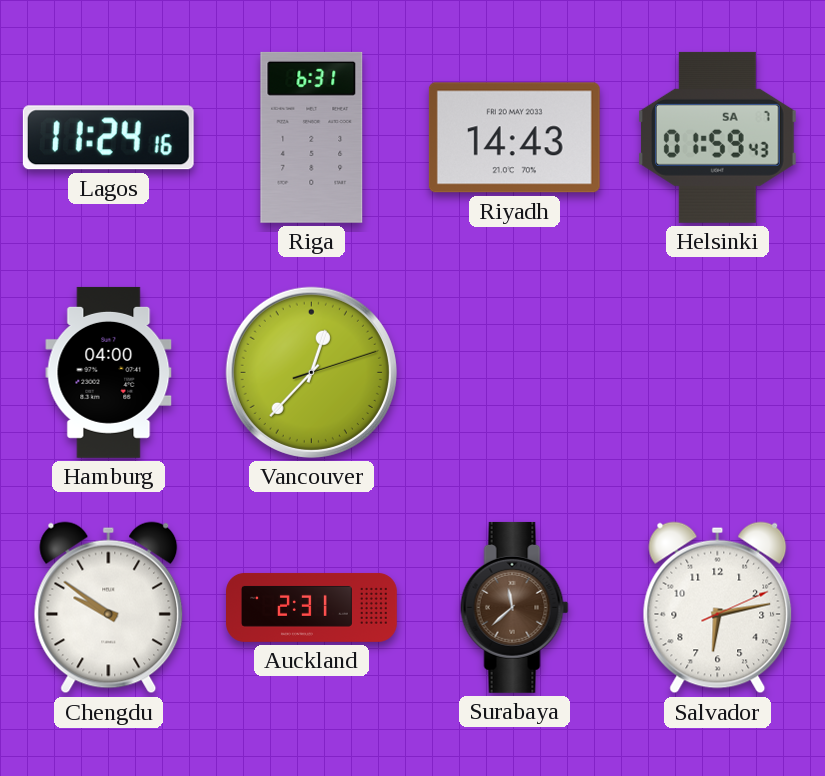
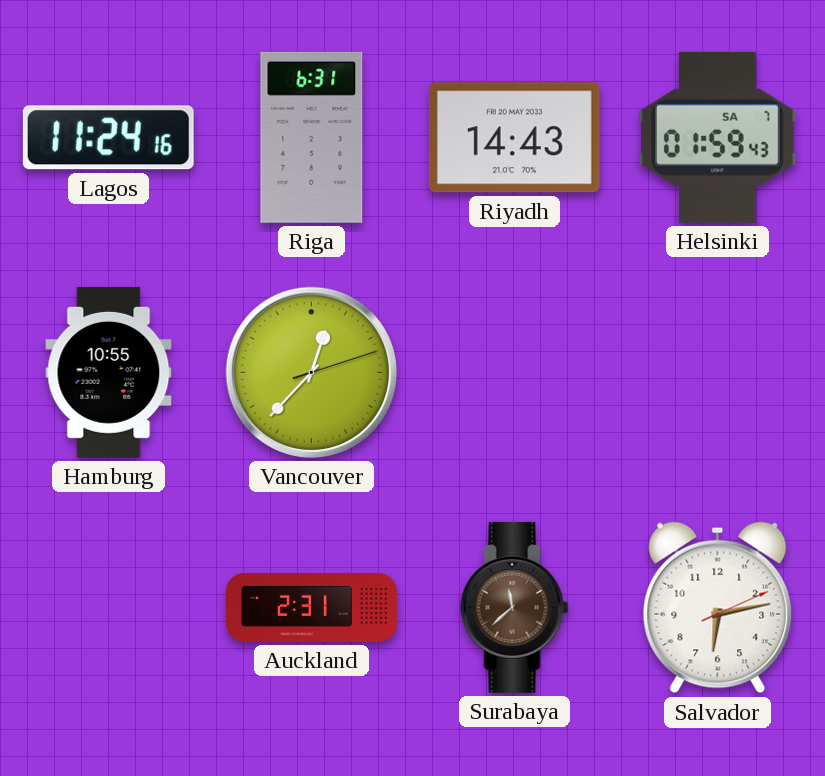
Hamburg: 04:00 -> 10:55 (109, 372)
Chengdu: 9:51 -> none (109, 608)
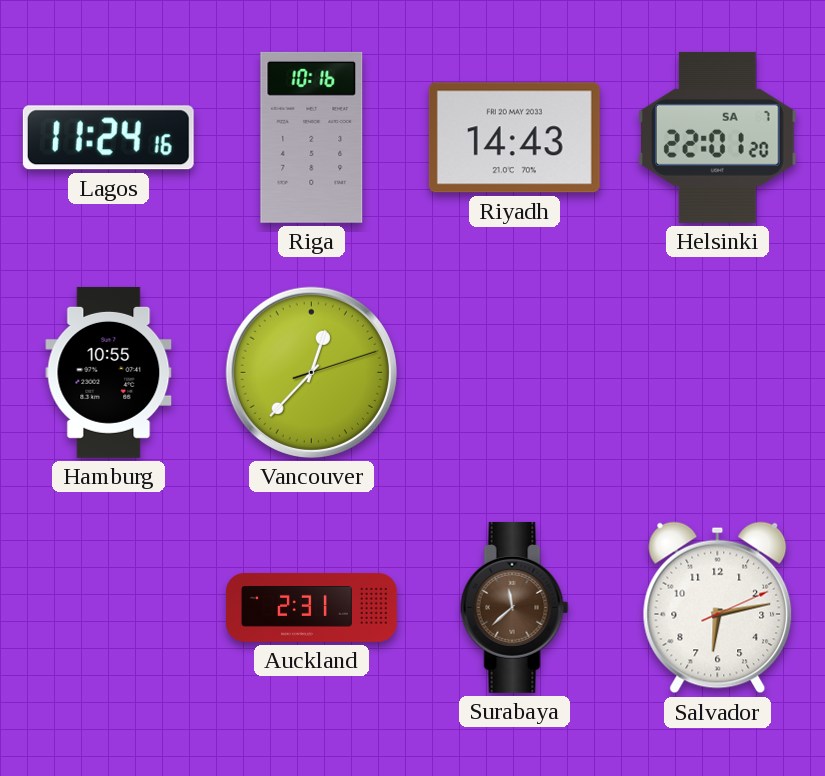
Riga: 6:31 -> 10:16 (312, 137)
Helsinki: 01:59 -> 22:01 (717, 137)
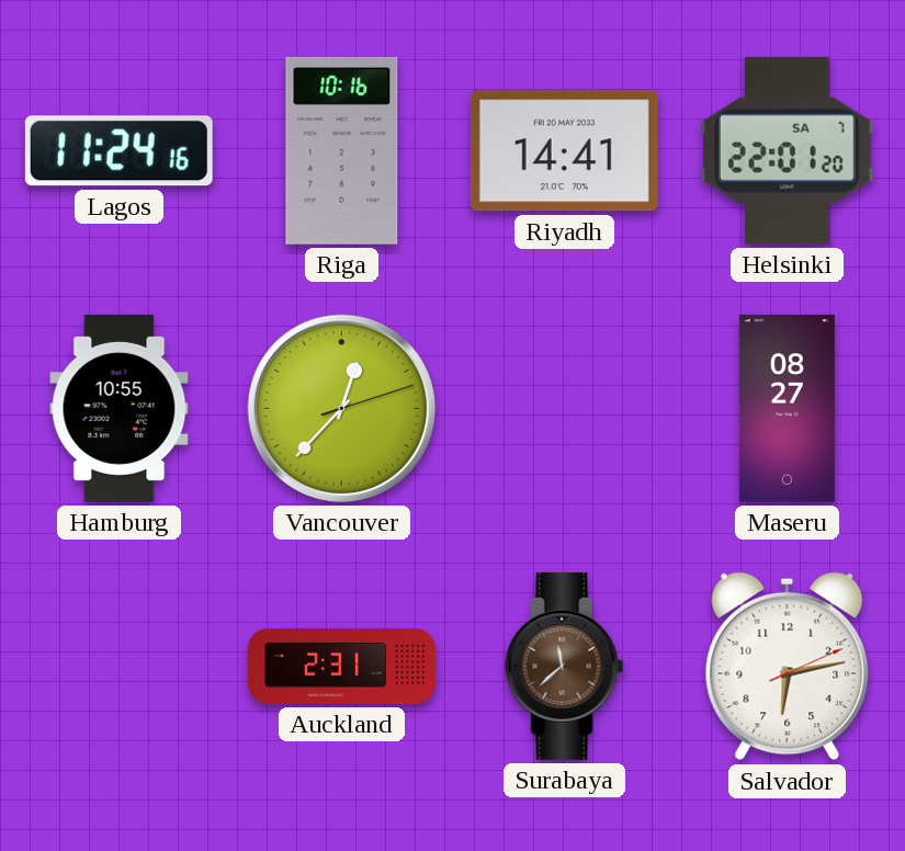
Riyadh: 14:43 -> 14:41 (564, 151)
Maseru: none -> 08:27 (787, 408)
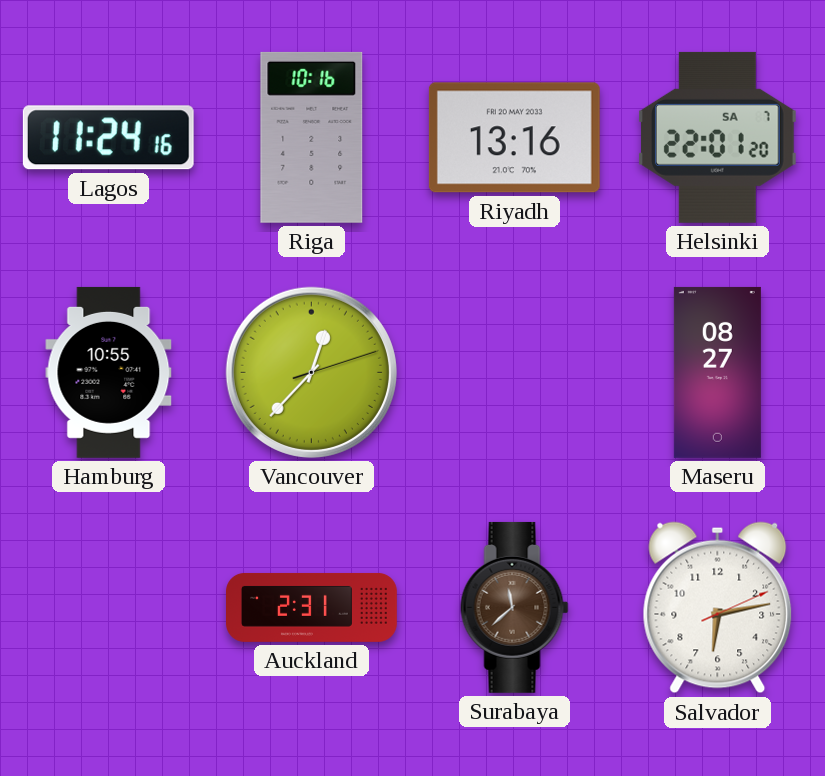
Riyadh: 14:41 -> 13:16 (514, 138)
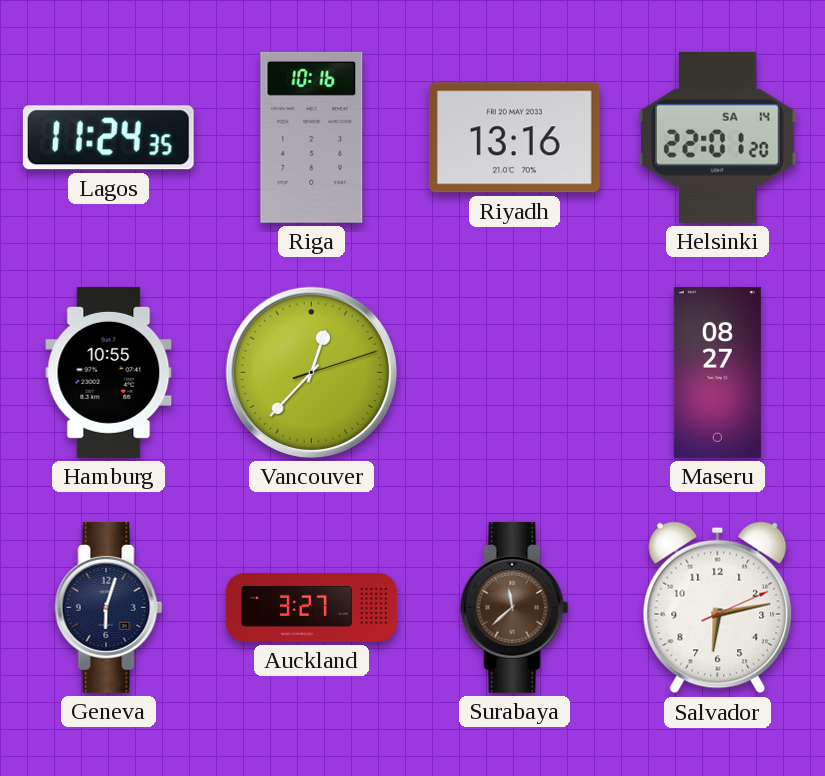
Lagos: 11:24:16 -> 11:24:35 (108, 138)
Helsinki date: SA 7 -> SA 14 (717, 137)
Geneva: none -> 6:03 (109, 607)
Auckland: 2:31 -> 3:27 (312, 607)
